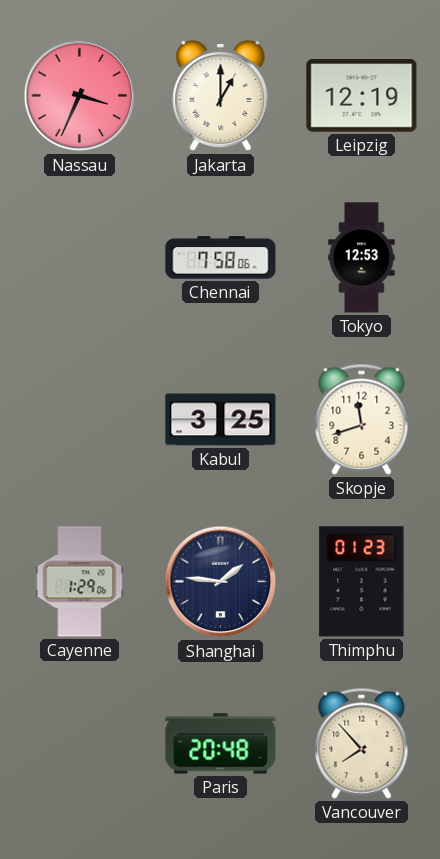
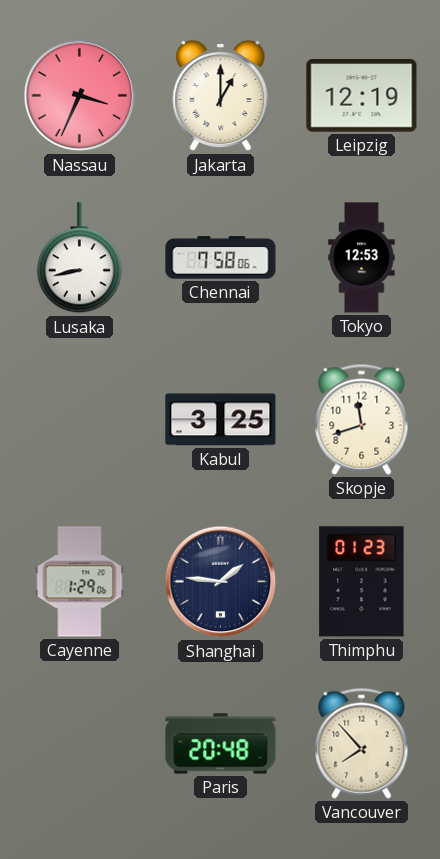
Lusaka: none -> 8:43 (79, 258)
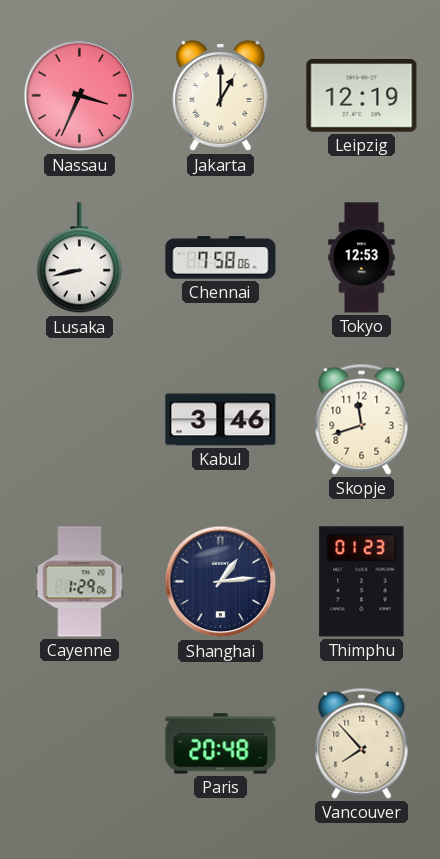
Kabul: 3:25 -> 3:46 (221, 420)
Shanghai: 1:46 -> 1:14 (221, 582)
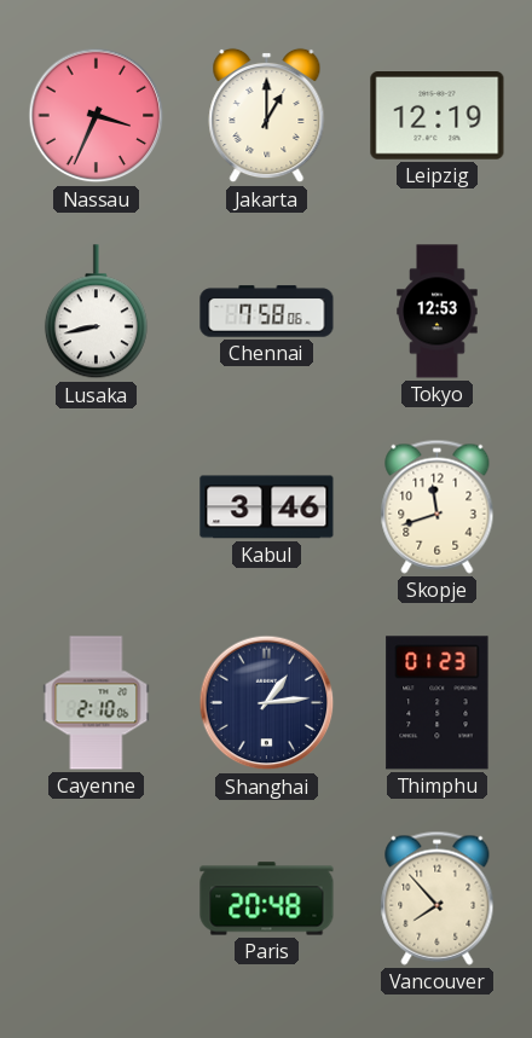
Cayenne: 1:29 -> 2:10 (97, 703)
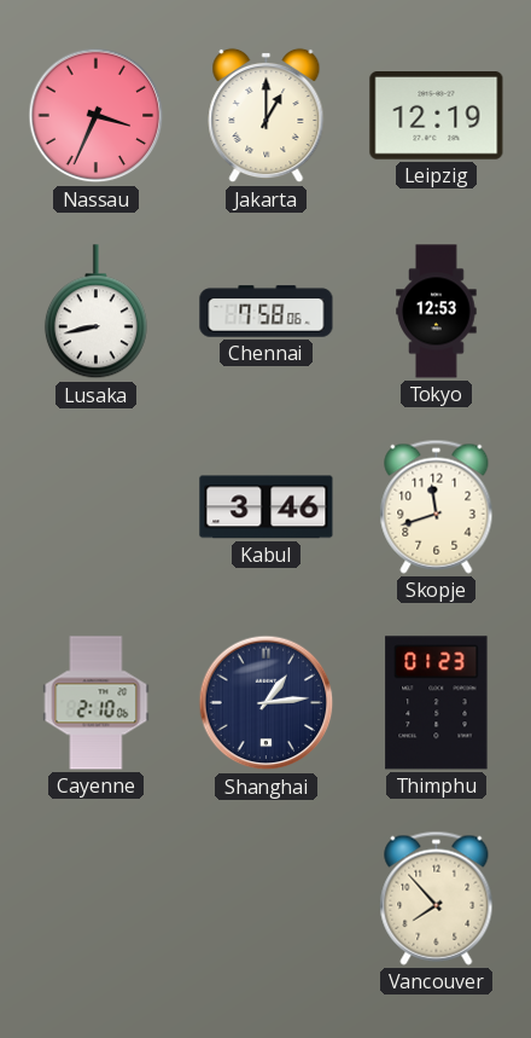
Paris: 20:48 -> none (267, 899)
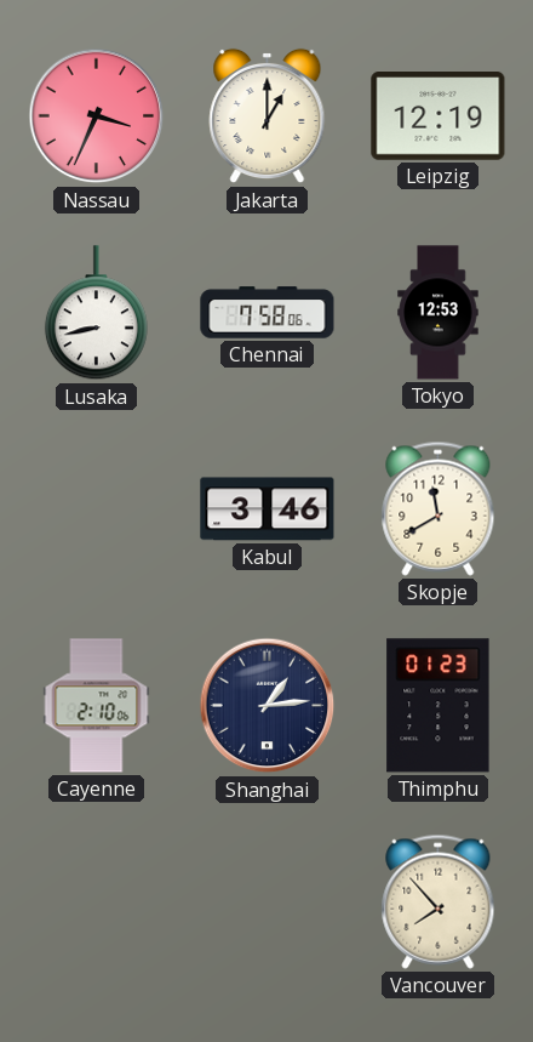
Skopje: 11:42 -> 11:40 (439, 508)
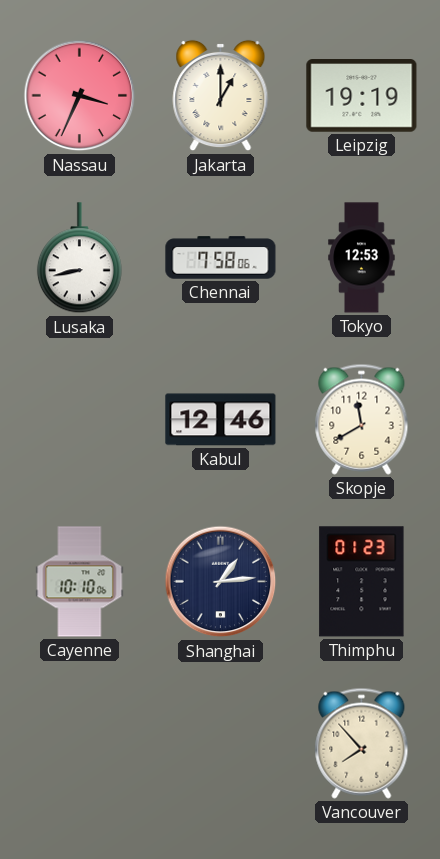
Leipzig: 12:19 -> 19:19 (362, 96)
Kabul: 3:46 -> 12:46 (221, 420)
Cayenne: 2:10 -> 10:10 (80, 582)
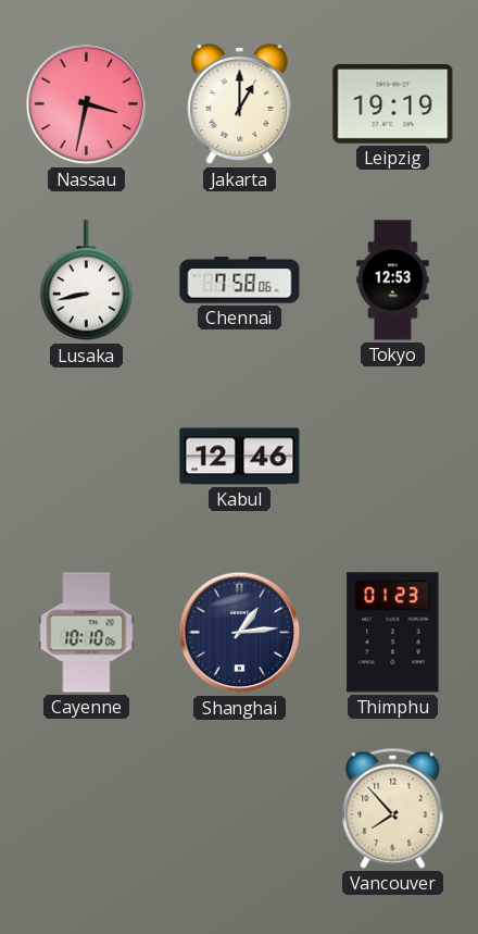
Nassau: 3:34 -> 3:32 (87, 104)
Skopje: 11:40 -> none (362, 419)
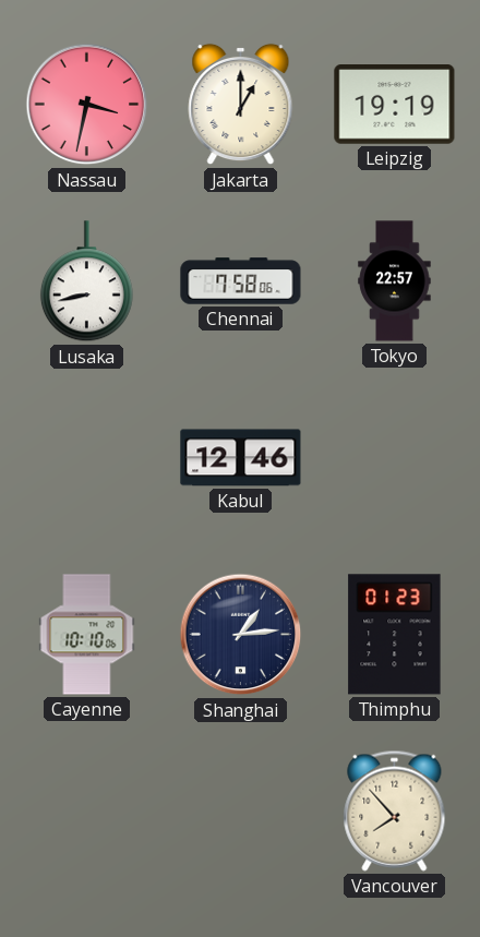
Tokyo: 12:53 -> 22:57 (395, 281)
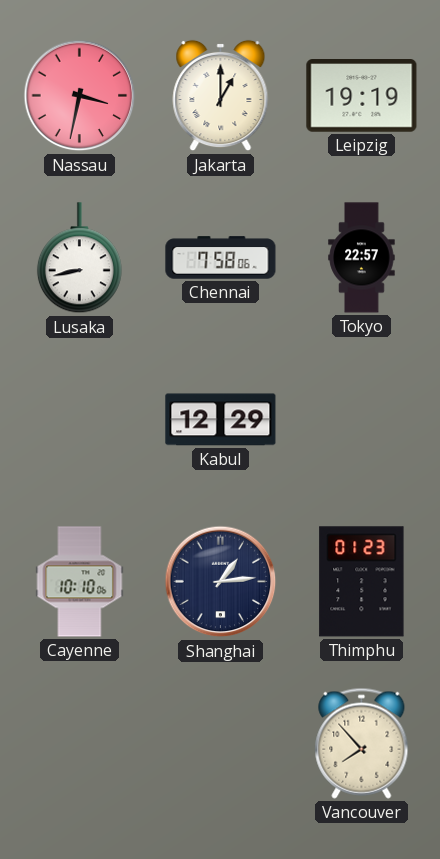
Kabul: 12:46 -> 12:29 (221, 420)
